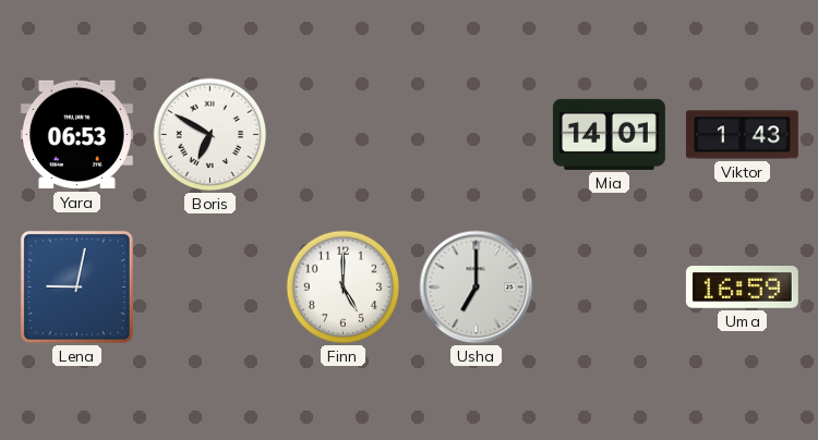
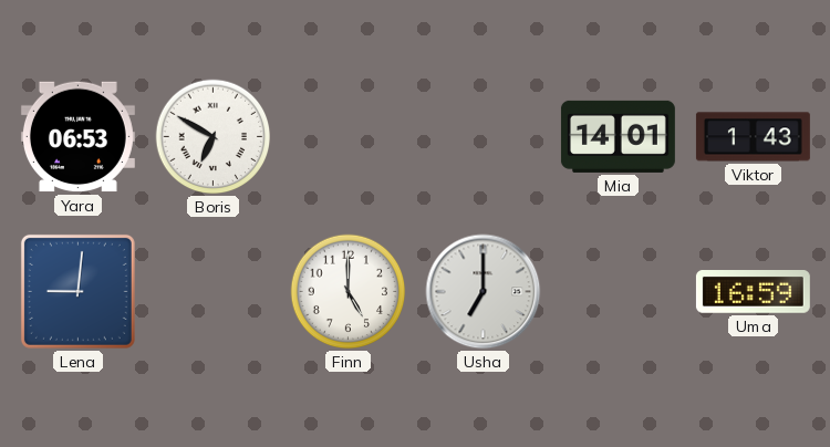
Lena: 9:02 -> 9:01 (77, 291)
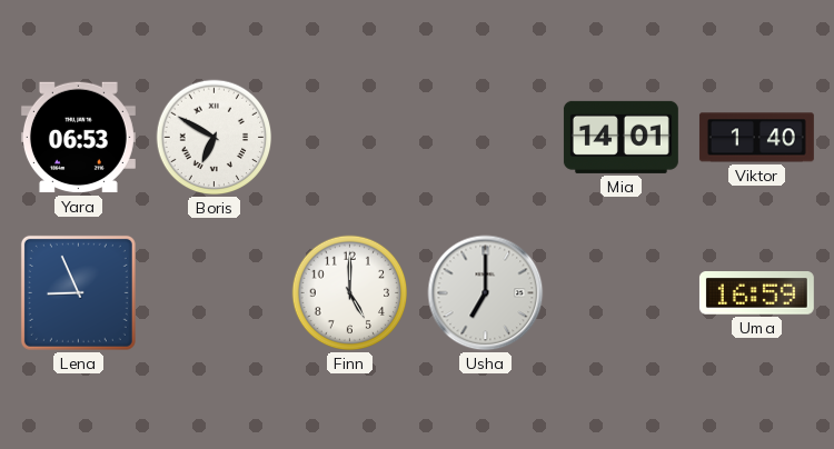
Viktor: 1:43 -> 1:40 (756, 138)
Lena: 9:01 -> 8:56 (78, 292)
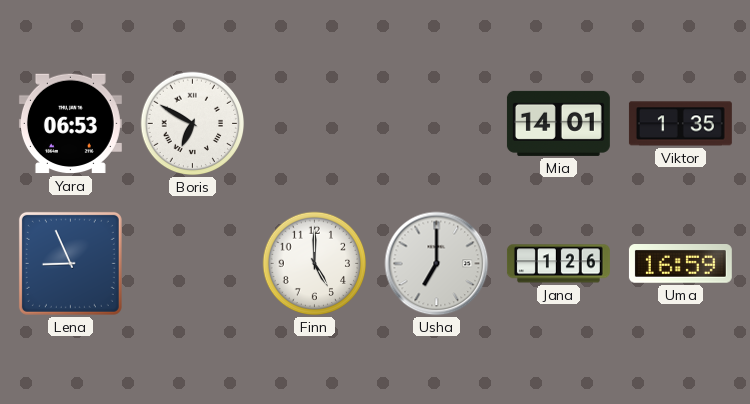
Viktor: 1:40 -> 1:35 (680, 124)
Jana: none -> 1:26 (558, 264)
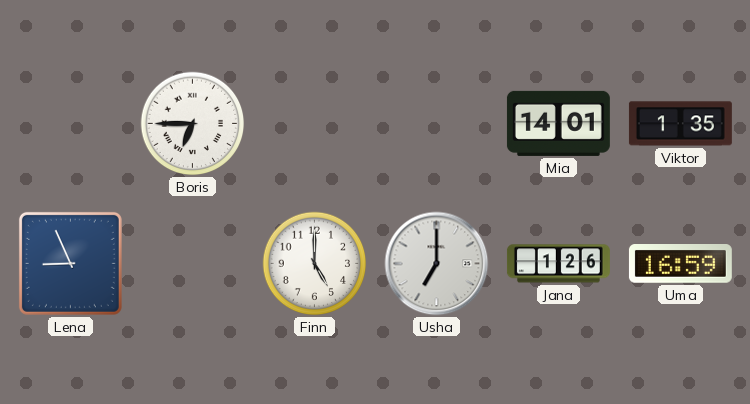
Yara: 06:53 -> none (70, 124)
Boris: 6:50 -> 6:45 (193, 124)
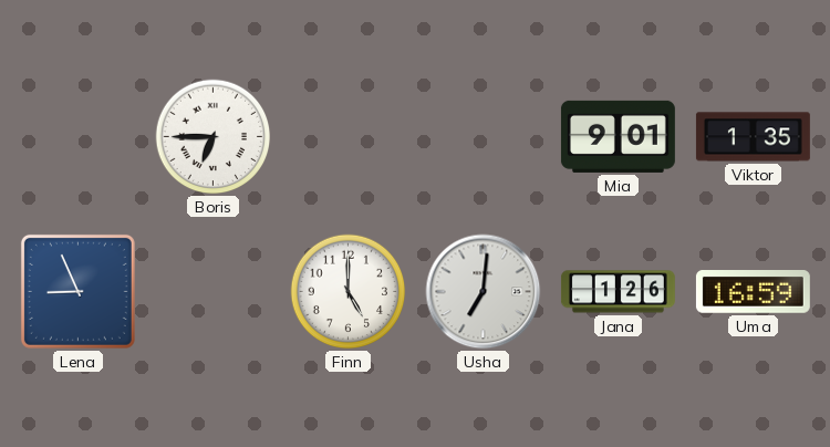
Mia: 14:01 -> 9:01 (618, 136)
Usha: 7:00 -> 7:01 (484, 292)
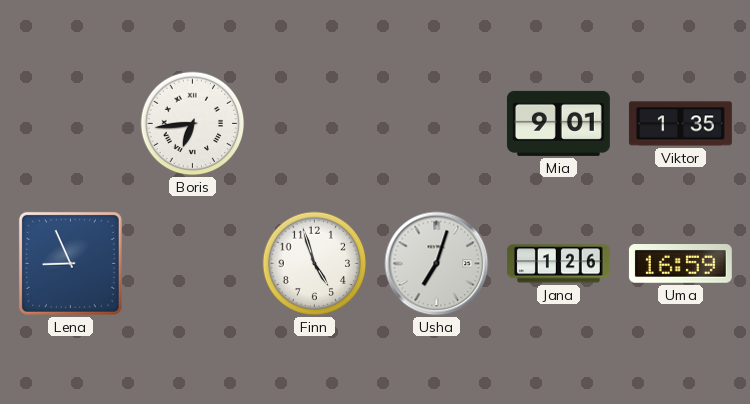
Boris: 6:45 -> 6:44 (193, 124)
Finn: 5:00 -> 4:57 (315, 264)
Usha: 7:01 -> 7:03 (437, 264)
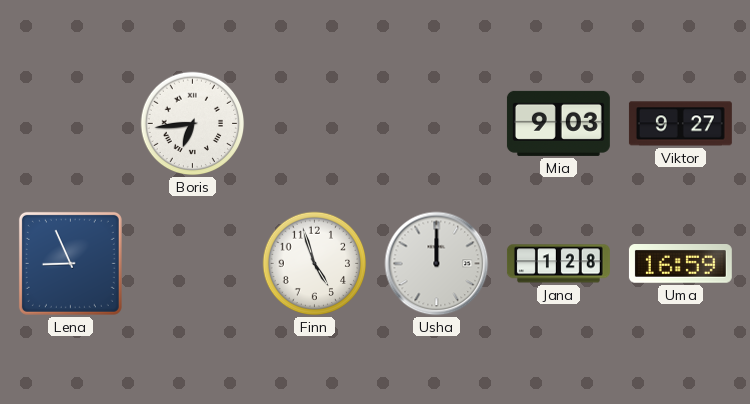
Mia: 9:01 -> 9:03 (558, 123)
Viktor: 1:35 -> 9:27 (680, 124)
Usha: 7:03 -> 12:00 (437, 264)
Jana: 1:26 -> 1:28 (558, 264)
